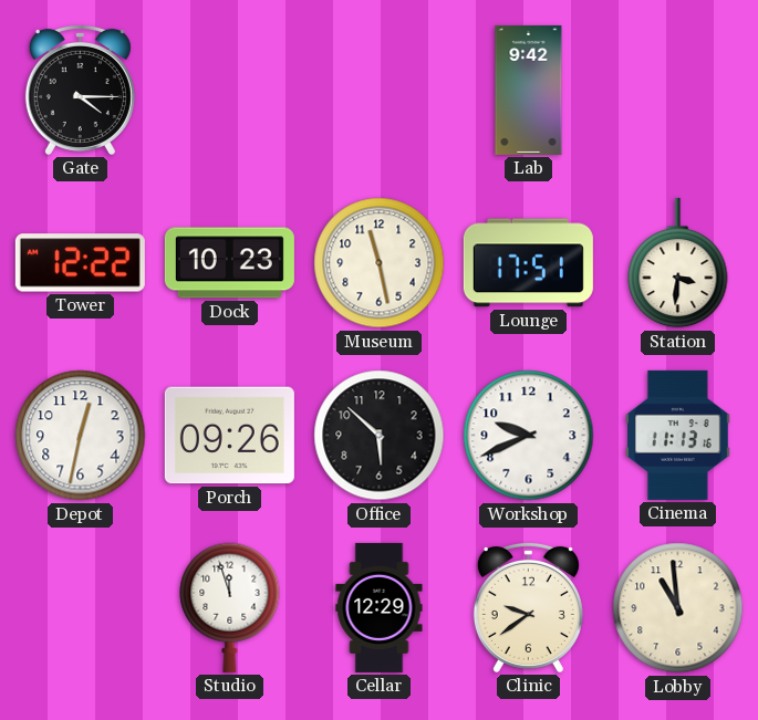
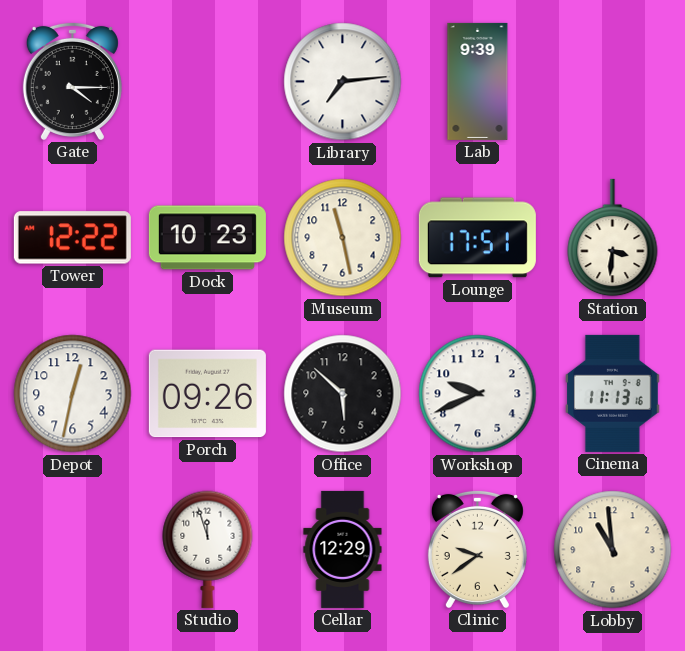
Library: none -> 7:14 (343, 82)
Lab: 9:42 -> 9:39 (478, 81)
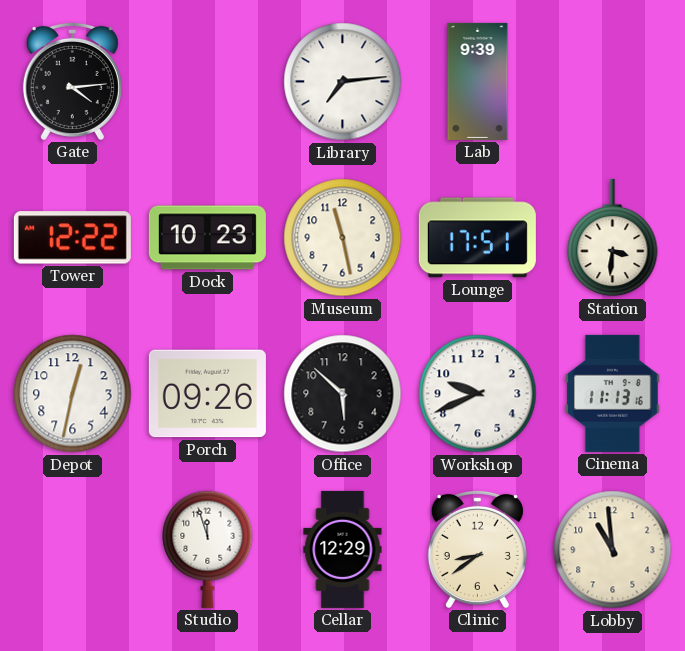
Gate: 4:15 -> 4:14 (72, 81)
Clinic: 9:39 -> 8:39 (477, 549)
